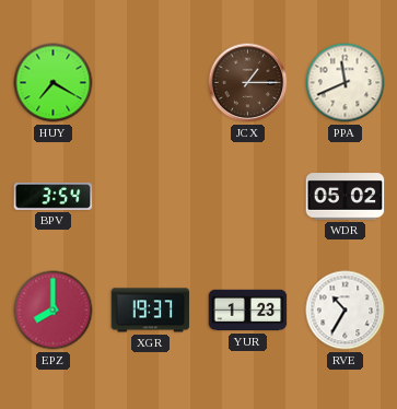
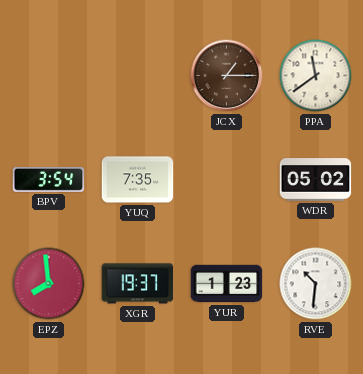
HUY: 7:20 -> none (54, 83)
PPA: 11:41 -> 11:39 (316, 76)
YUQ: none -> 7:35 (138, 180)
EPZ: 8:00 -> 7:59 (49, 284)
RVE: 10:35 -> 10:31 (316, 284)
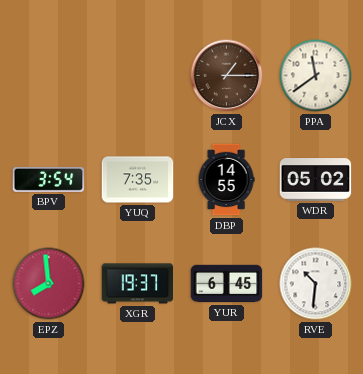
DBP: none -> 14:55 (226, 180)
YUR: 1:23 -> 6:45 (227, 284)
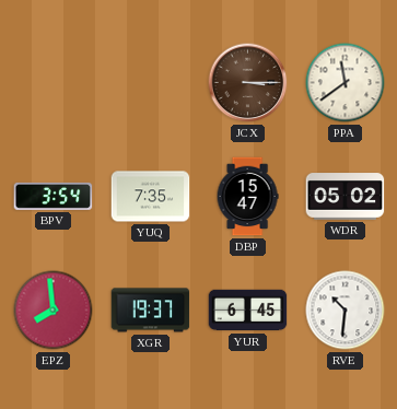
JCX: 1:15 -> 3:15 (248, 83)
DBP: 14:55 -> 15:47 (247, 197)
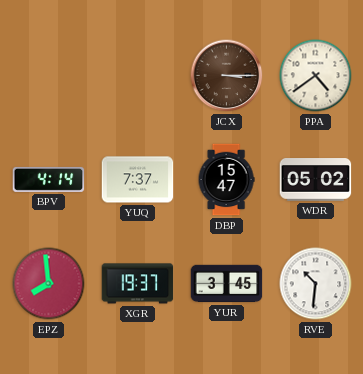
PPA: 11:39 -> 4:39 (316, 76)
BPV: 3:54 -> 4:14 (49, 179)
YUQ: 7:35 -> 7:37 (138, 180)
YUR: 6:45 -> 3:45 (227, 284)
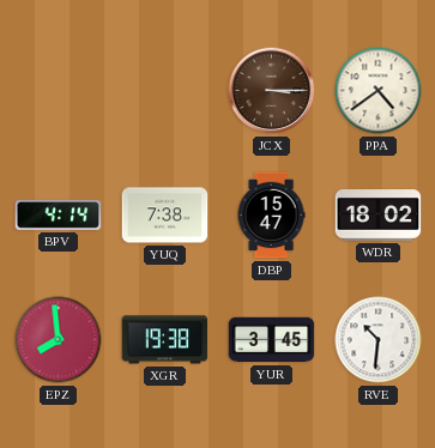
YUQ: 7:37 -> 7:38 (165, 216)
WDR: 05:02 -> 18:02 (379, 216)
XGR: 19:37 -> 19:38 (165, 340)
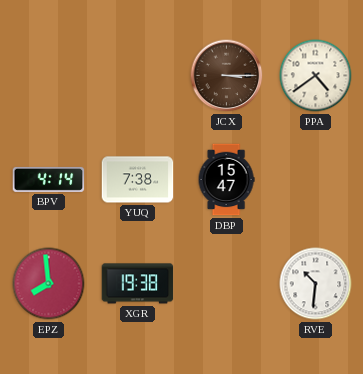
WDR: 18:02 -> none (379, 216)
YUR: 3:45 -> none (272, 340)
